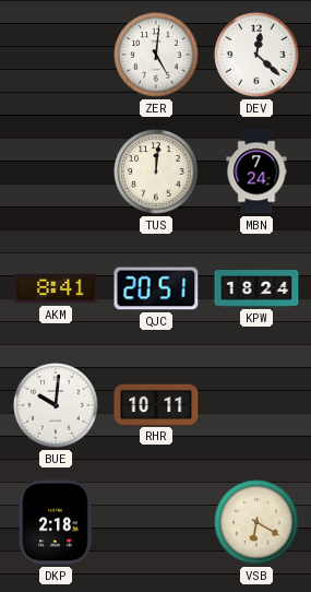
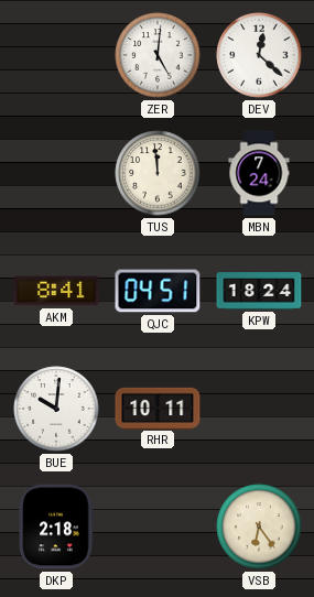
TUS: 12:01 -> 11:59 (158, 173)
QJC: 20:51 -> 04:51 (158, 291)
VSB: 6:20 -> 6:24 (259, 527)
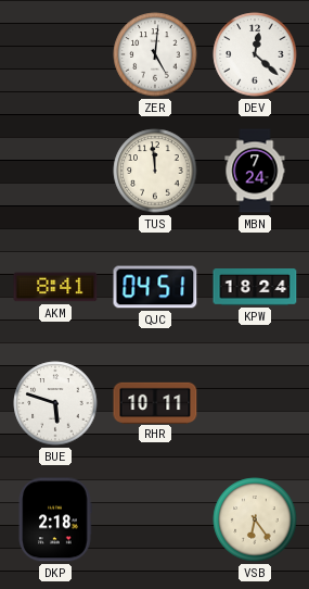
BUE: 10:01 -> 5:48 (55, 403)
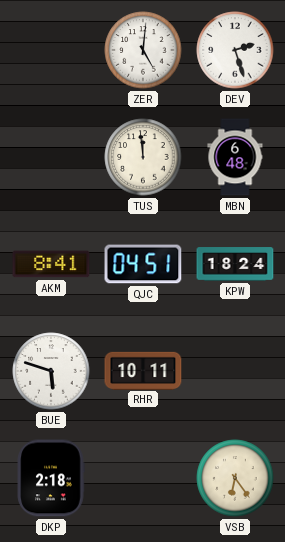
DEV: 12:22 -> 2:27 (235, 50)
MBN: 7:24 -> 6:48 (235, 157)
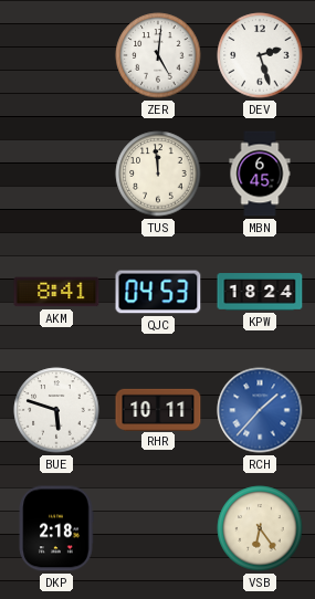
MBN: 6:48 -> 6:45 (260, 174)
QJC: 04:51 -> 04:53 (158, 292)
RCH: none -> 1:37 (260, 410)
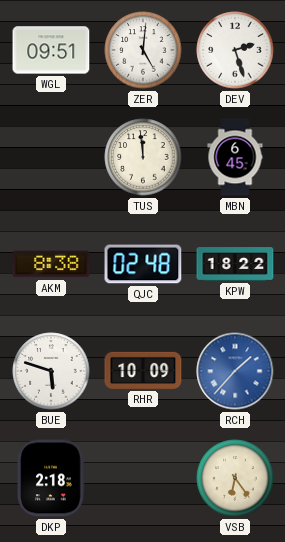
WGL: none -> 09:51 (51, 50)
AKM: 8:41 -> 8:38 (51, 264)
QJC: 04:53 -> 02:48 (143, 264)
KPW: 18:24 -> 18:22 (235, 264)
RHR: 10:11 -> 10:09 (143, 370)
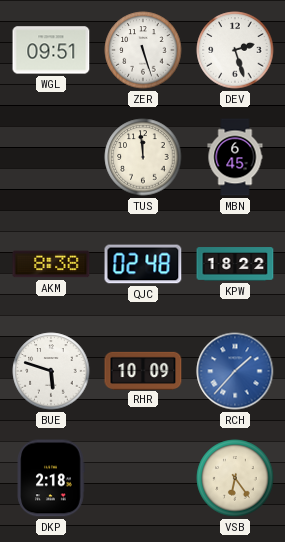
ZER: 5:01 -> 5:27 (143, 50)
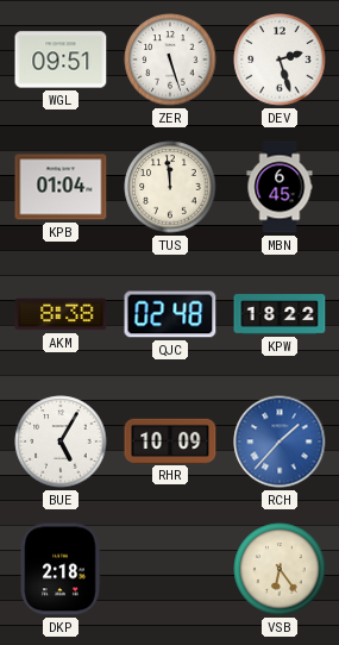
KPB: none -> 01:04 (61, 187)
BUE: 5:48 -> 5:05 (61, 442)
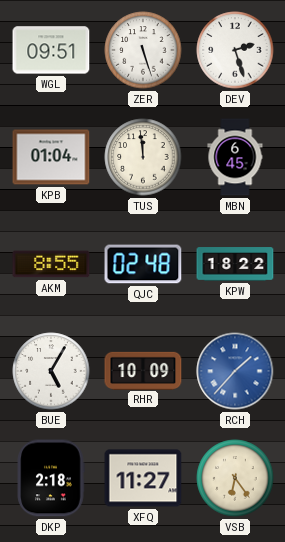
AKM: 8:38 -> 8:55 (51, 264)
XFQ: none -> 11:27 (143, 478)
